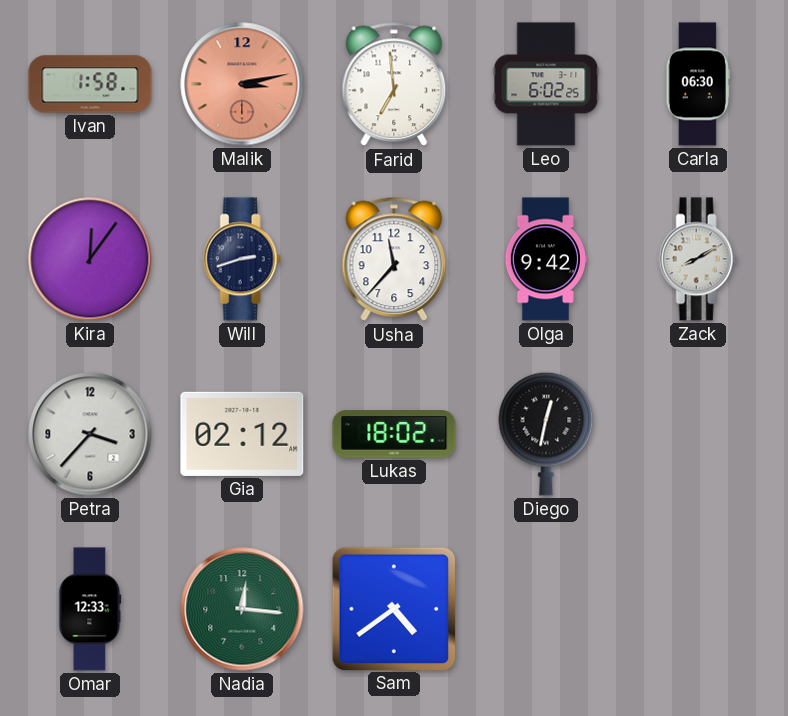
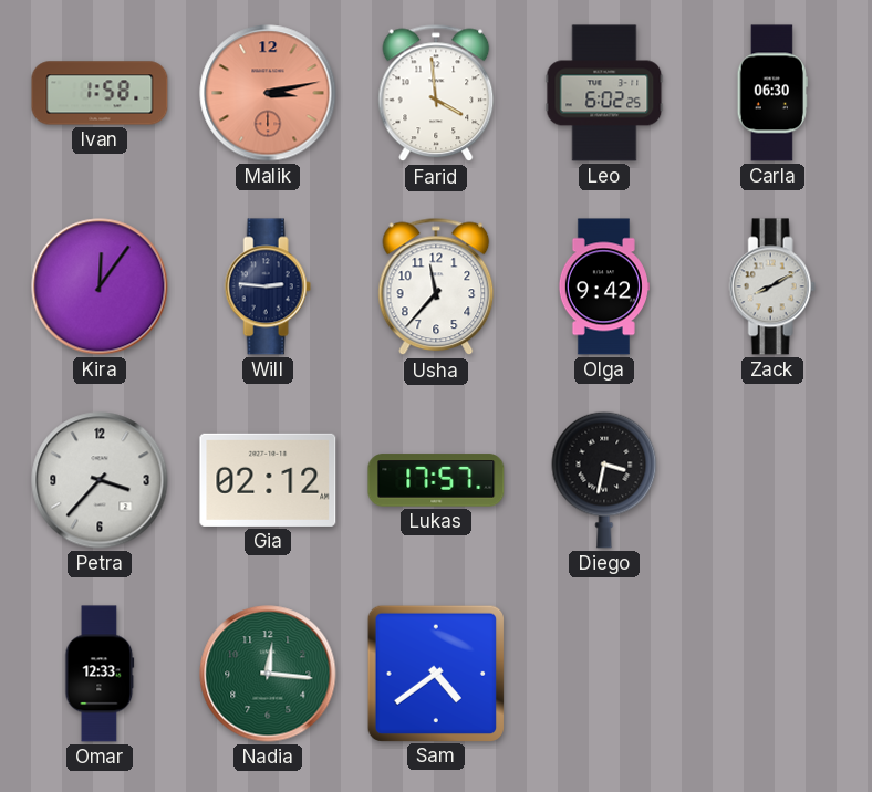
Farid: 6:59 -> 3:59 (436, 93)
Will: 2:42 -> 2:46 (268, 286)
Lukas: 18:02 -> 17:57 (436, 480)
Diego: 12:32 -> 3:32 (604, 480)
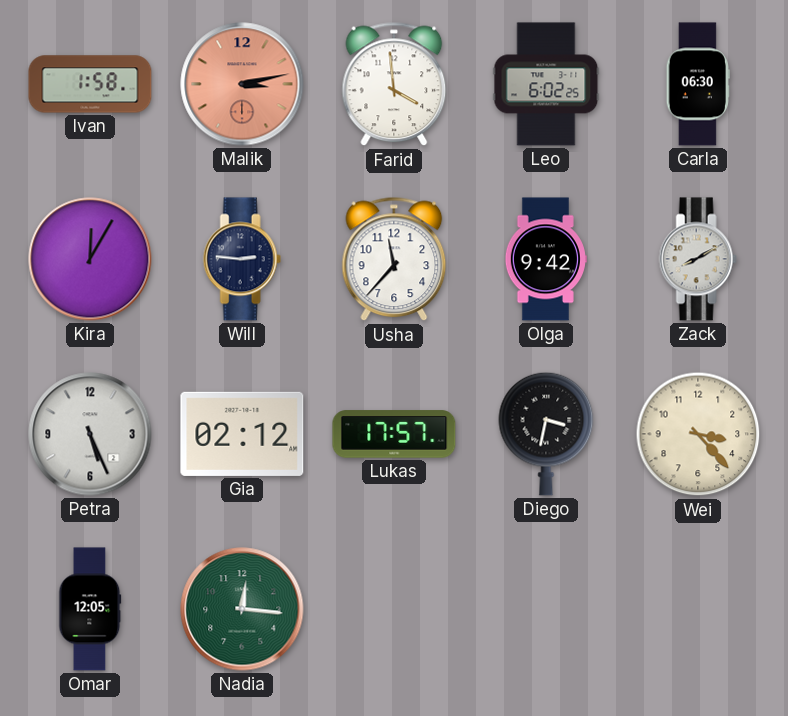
Kira: 12:06 -> 12:05 (90, 259)
Petra: 3:37 -> 5:26 (90, 434)
Wei: none -> 3:23 (698, 434)
Omar: 12:33 -> 12:05 (90, 609)
Sam: 4:39 -> none (435, 673)
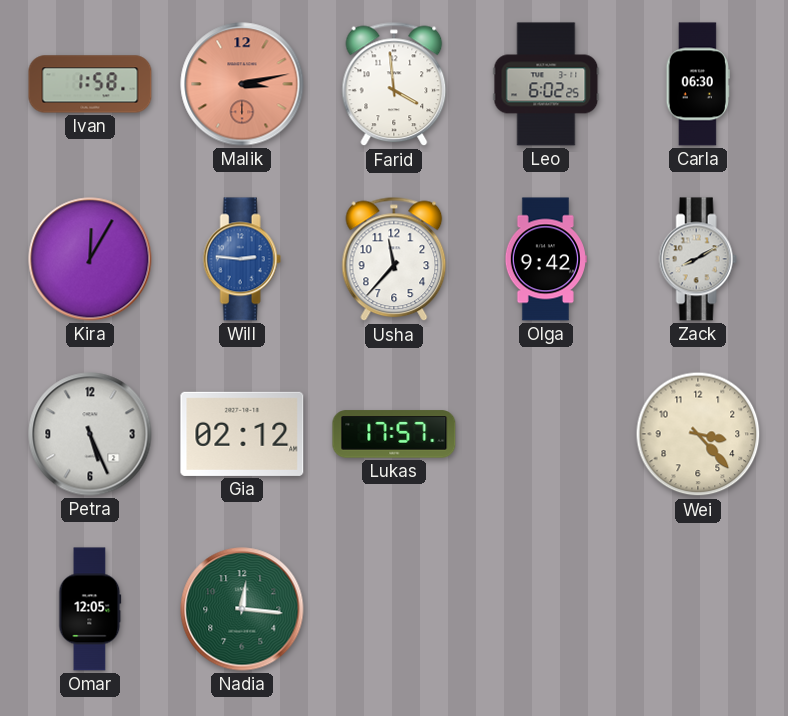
Will dial: navy -> blue (242, 259)
Diego: 3:32 -> none (546, 434)
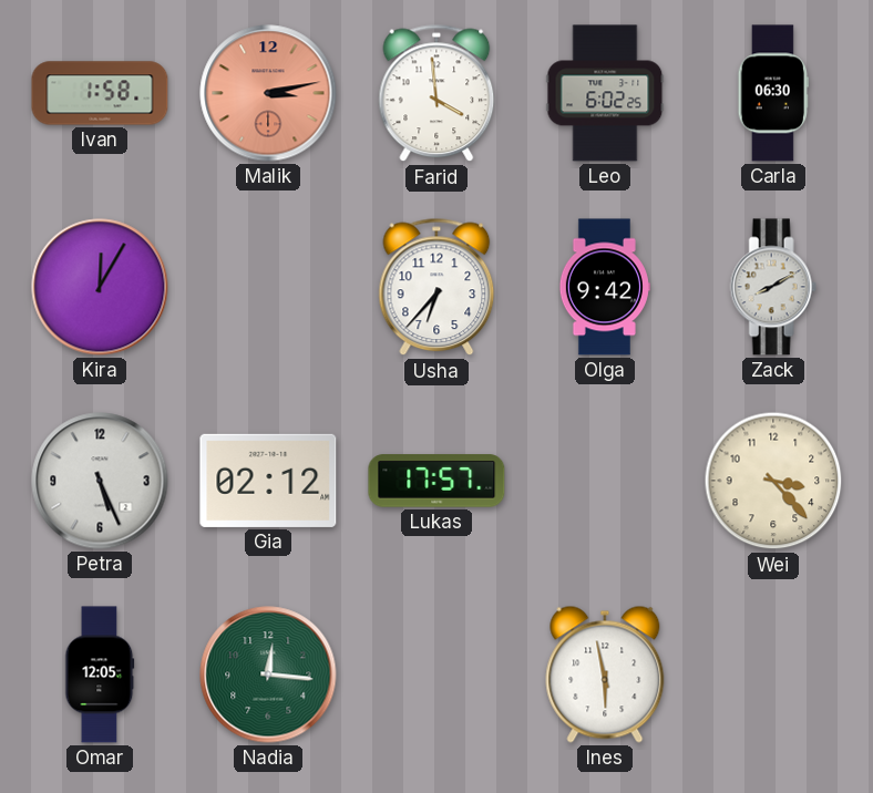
Will: 2:46 -> none (242, 259)
Usha: 11:37 -> 6:37 (436, 287)
Ines: none -> 5:58 (605, 674)
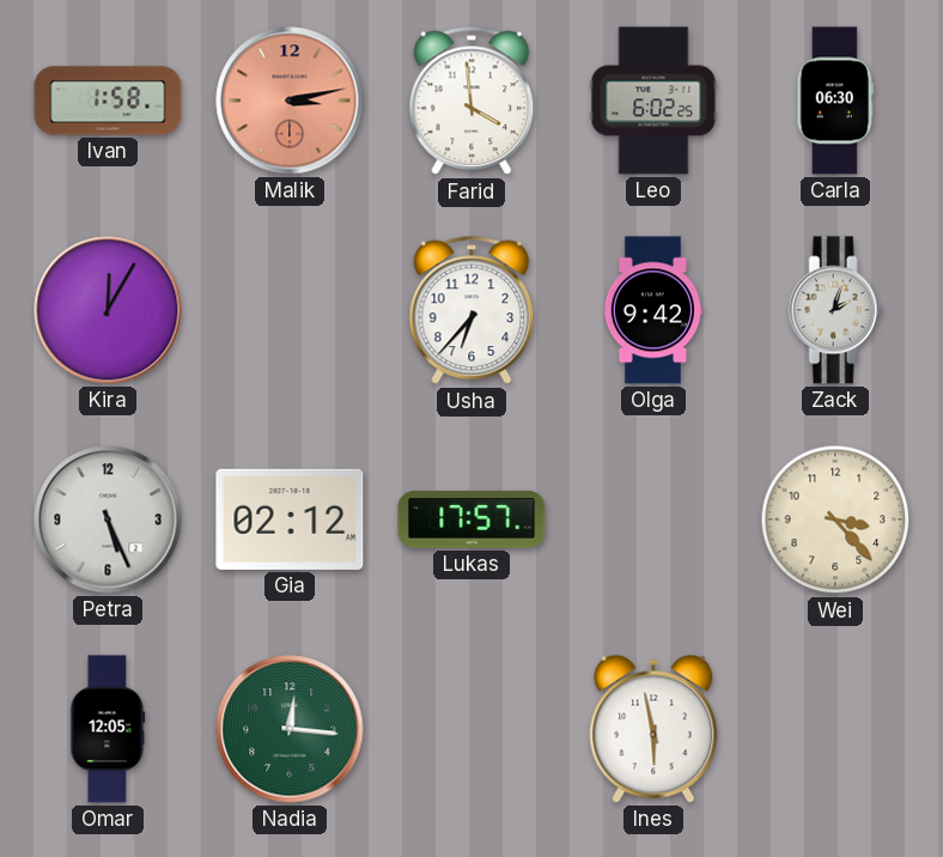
Zack: 8:10 -> 2:03 (835, 310)
